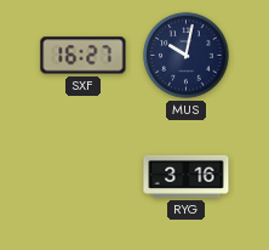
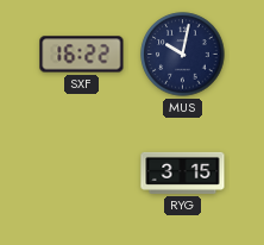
SXF: 16:27 -> 16:22 (82, 55)
RYG: 3:16 -> 3:15 (183, 172)
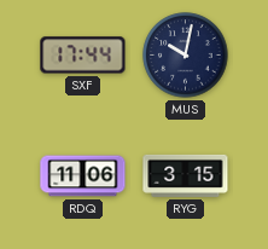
SXF: 16:22 -> 17:44 (83, 56)
RDQ: none -> 11:06 (83, 176)
